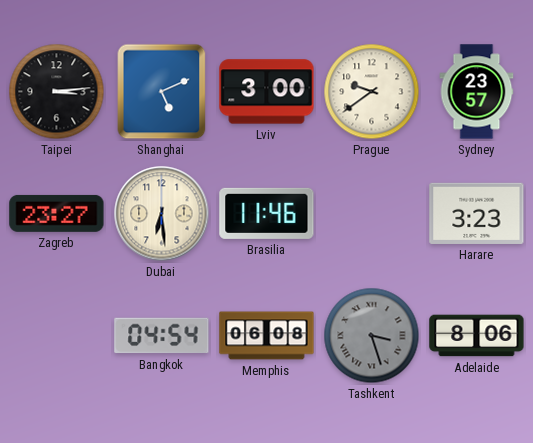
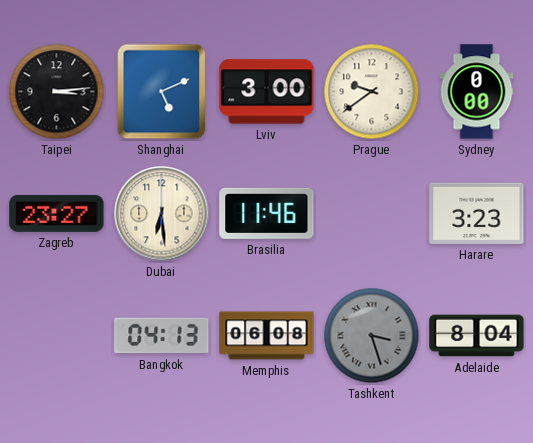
Sydney: 23:57 -> 0:00 (477, 92)
Bangkok: 04:54 -> 04:13 (162, 336)
Adelaide: 8:06 -> 8:04 (477, 336)
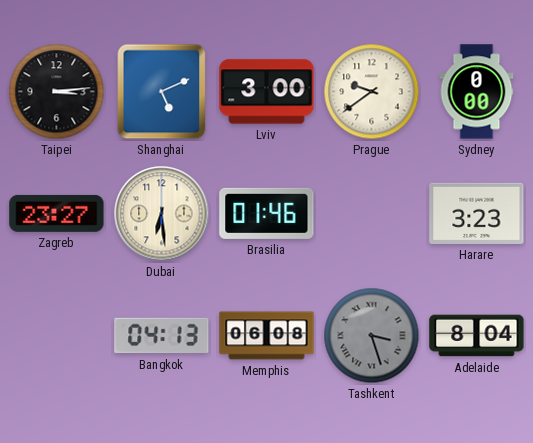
Brasilia: 11:46 -> 01:46 (267, 213)
